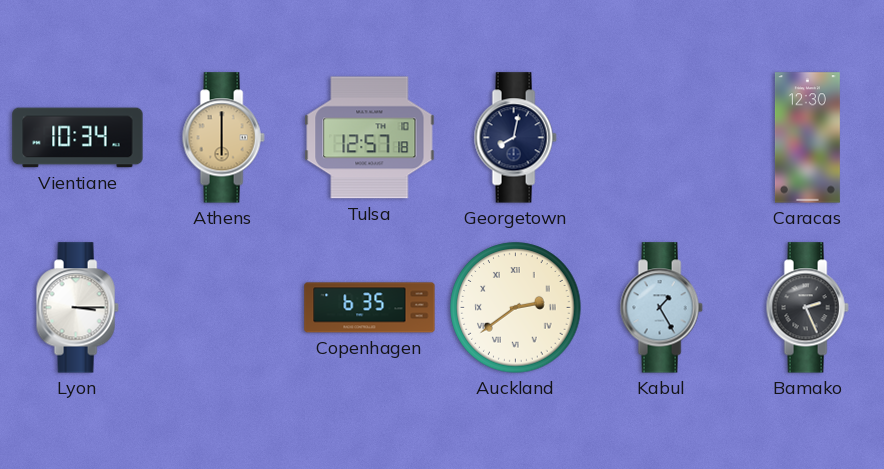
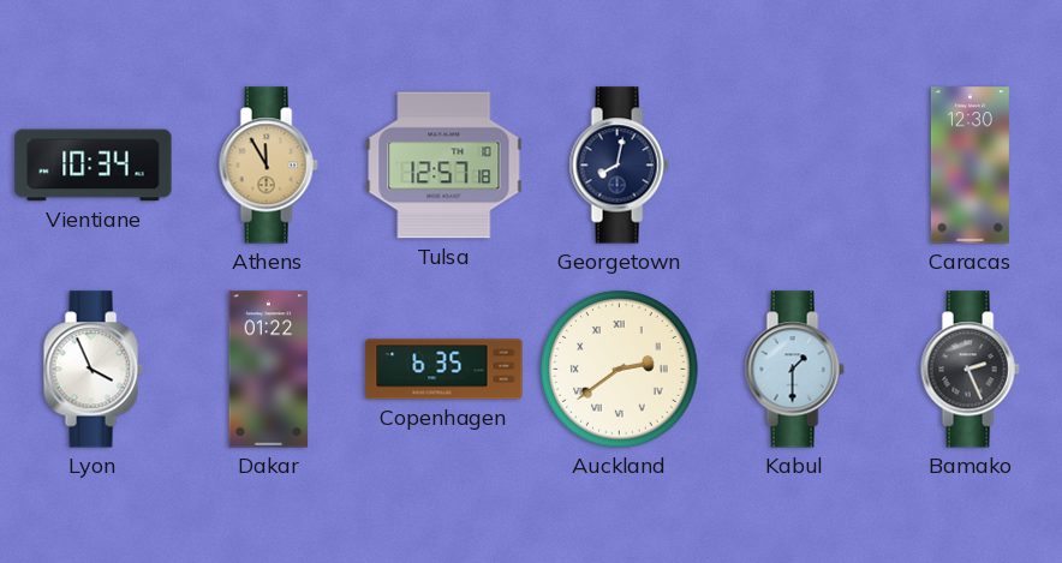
Athens: 6:00 -> 11:55 (268, 166)
Lyon: 3:15 -> 3:56 (93, 370)
Dakar: none -> 01:22 (269, 370)
Kabul: 1:25 -> 1:30 (794, 370)
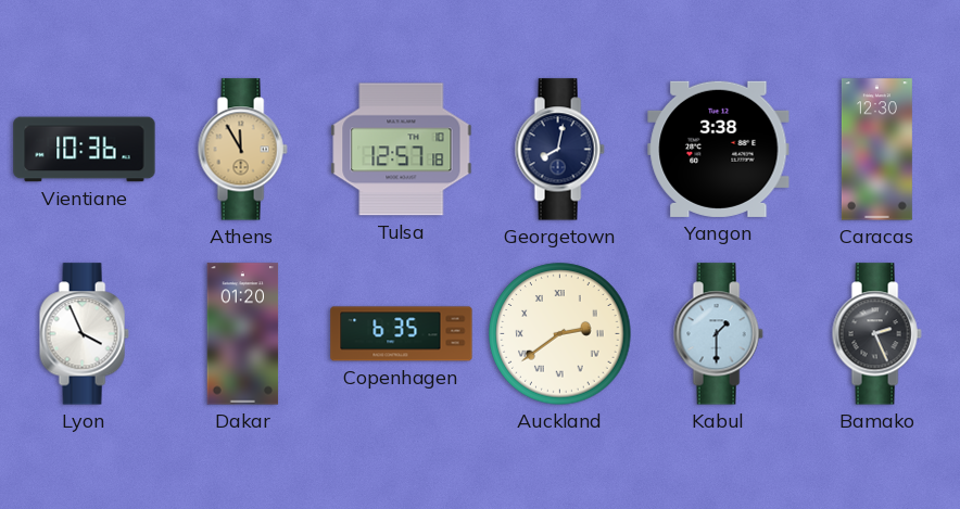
Vientiane: 10:34 -> 10:36 (85, 150)
Yangon: none -> 3:38 (719, 149)
Dakar: 01:22 -> 01:20 (243, 334)
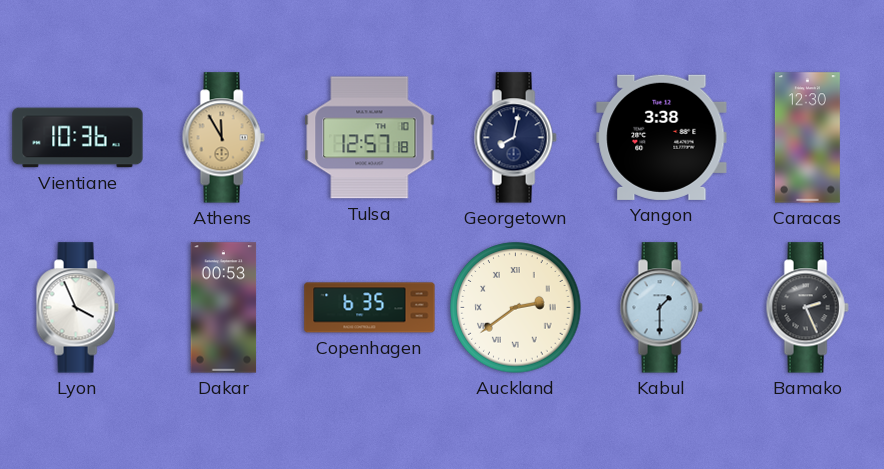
Dakar: 01:20 -> 00:53 (224, 308)
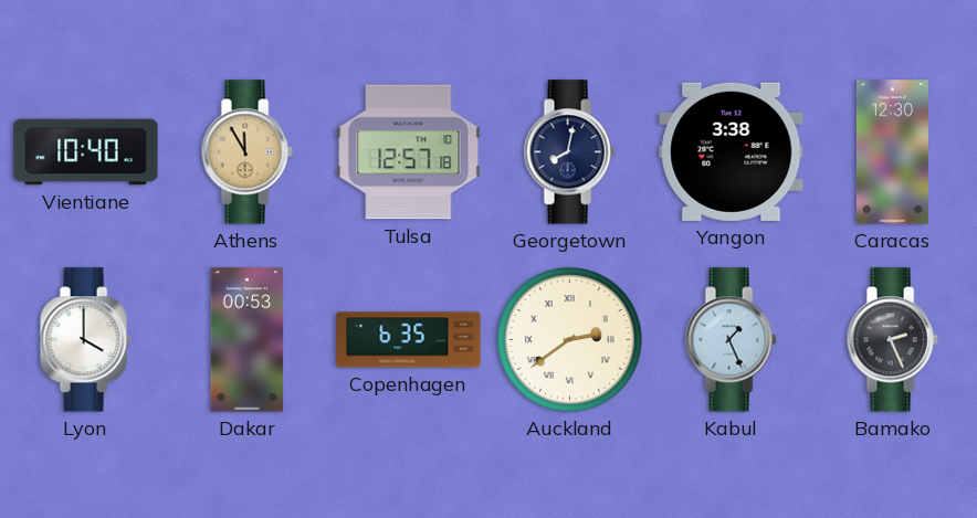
Vientiane: 10:36 -> 10:40 (86, 152)
Lyon: 3:56 -> 4:00 (85, 340)
Kabul: 1:30 -> 1:26 (731, 340)
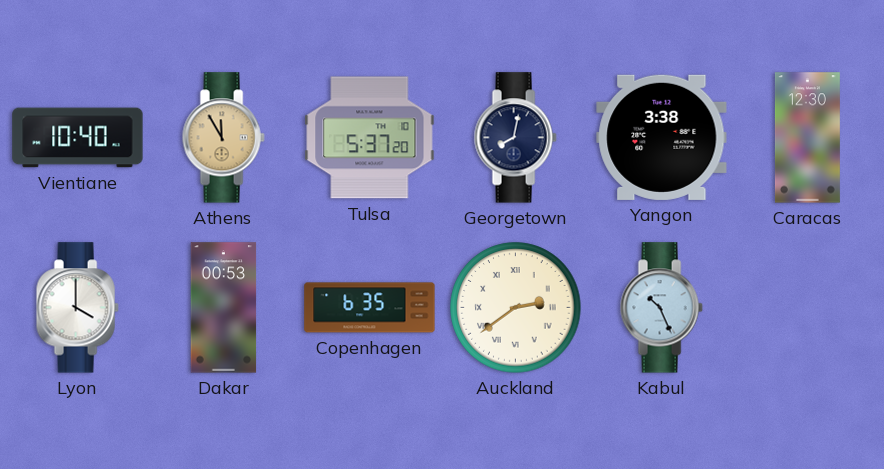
Tulsa: 12:57 -> 5:37 (370, 138)
Kabul: 1:26 -> 10:26 (661, 308)
Bamako: 2:26 -> none (892, 340)
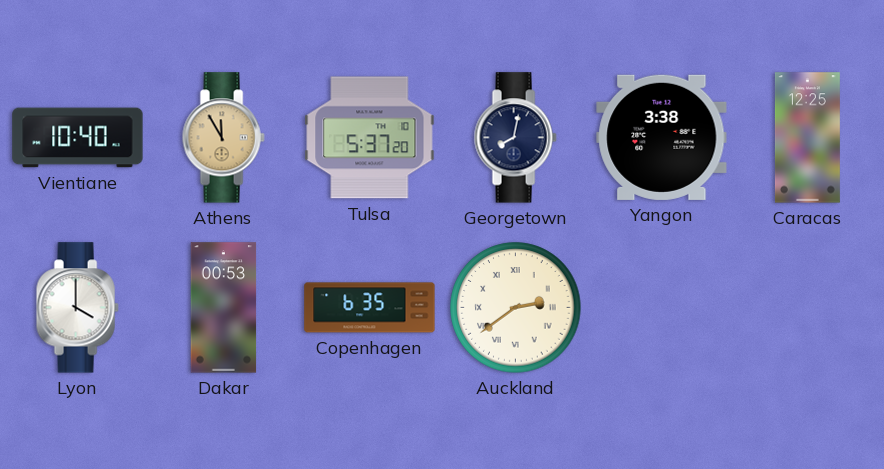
Caracas: 12:30 -> 12:25 (807, 138)
Kabul: 10:26 -> none (661, 308)
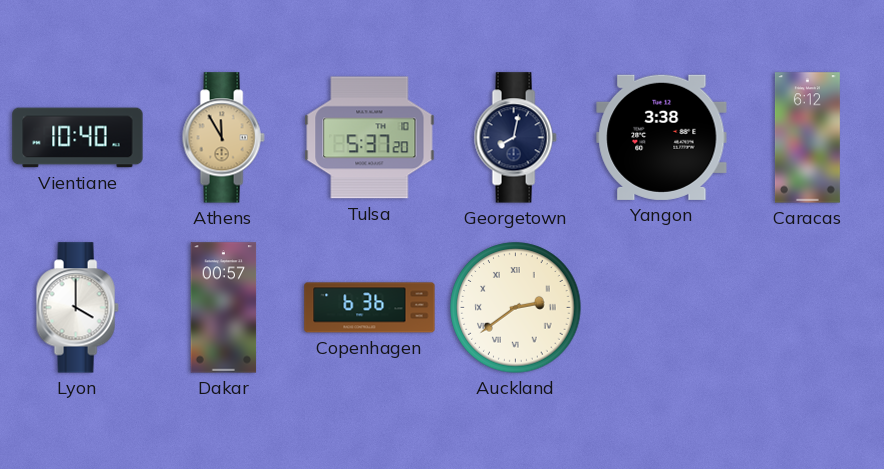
Caracas: 12:25 -> 6:12 (807, 138)
Dakar: 00:53 -> 00:57 (224, 308)
Copenhagen: 6:35 -> 6:36 (370, 308)
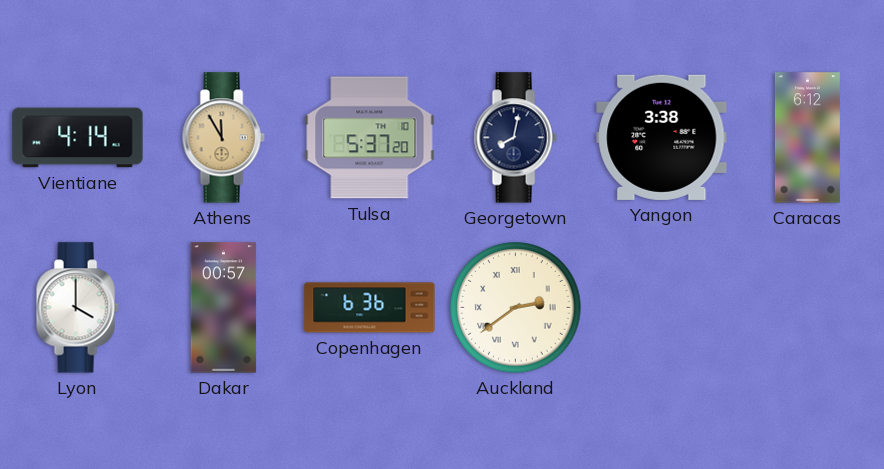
Vientiane: 10:40 -> 4:14 (78, 138)
